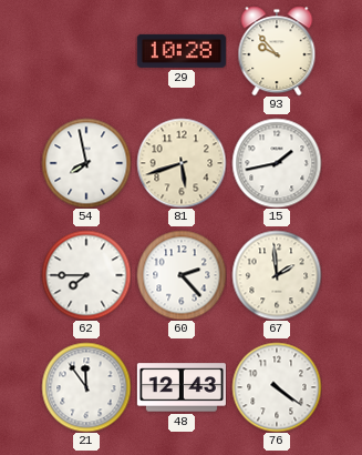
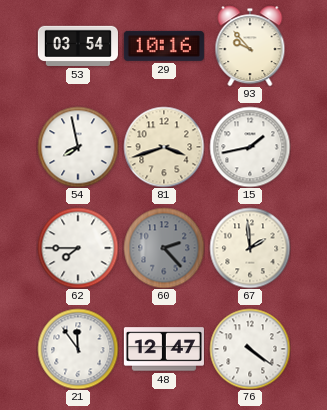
53: none -> 03:54 (78, 46)
29: 10:28 -> 10:16 (164, 46)
81: 5:42 -> 3:42 (164, 147)
60 dial: white -> grey (164, 248)
48: 12:43 -> 12:47 (164, 349)
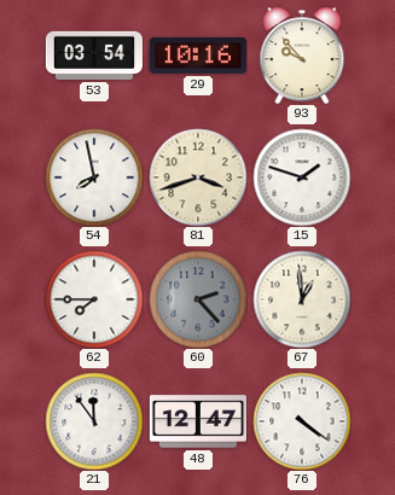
15: 1:43 -> 1:48 (302, 177)
67: 1:59 -> 12:59 (302, 299)
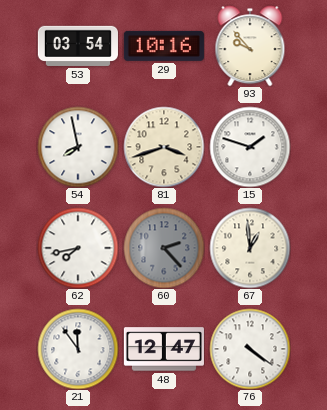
62: 7:45 -> 7:43 (78, 248)
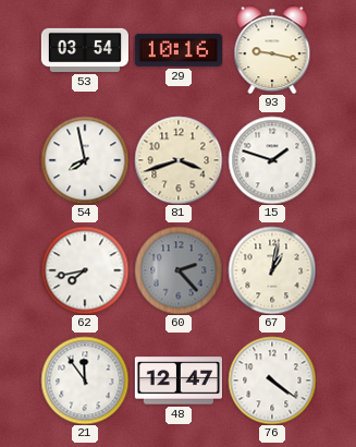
93: 9:53 -> 9:17 (272, 50)
67: 12:59 -> 1:02 (272, 270)
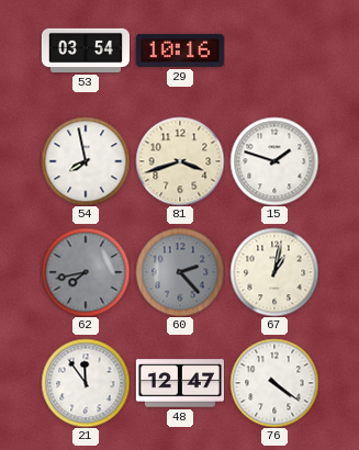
93: 9:17 -> none (272, 50)
62 dial: white -> grey (86, 272)
